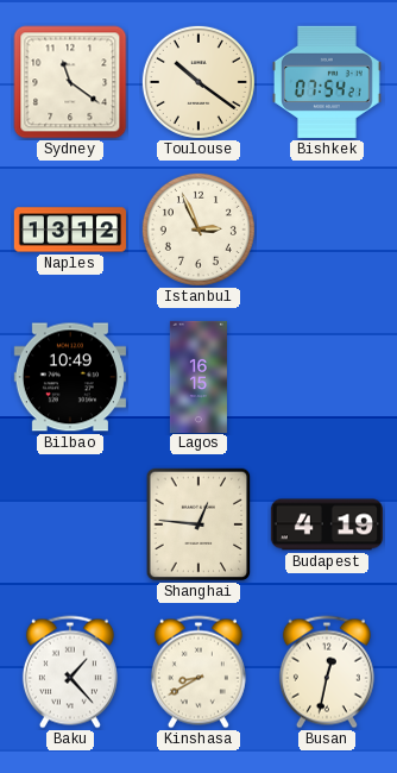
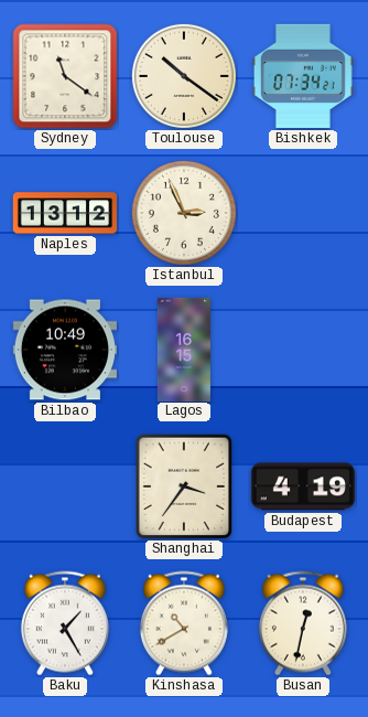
Bishkek: 07:54 -> 07:34 (303, 76)
Shanghai: 12:46 -> 3:36 (184, 486)
Baku: 1:23 -> 1:25 (65, 623)
Kinshasa: 8:40 -> 10:40 (184, 623)
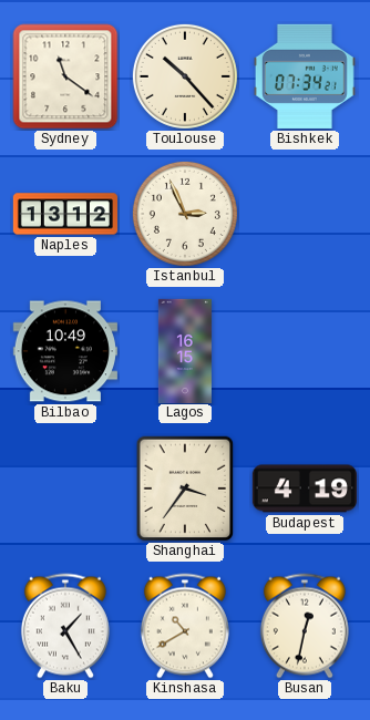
Toulouse: 10:21 -> 10:23 (185, 76)
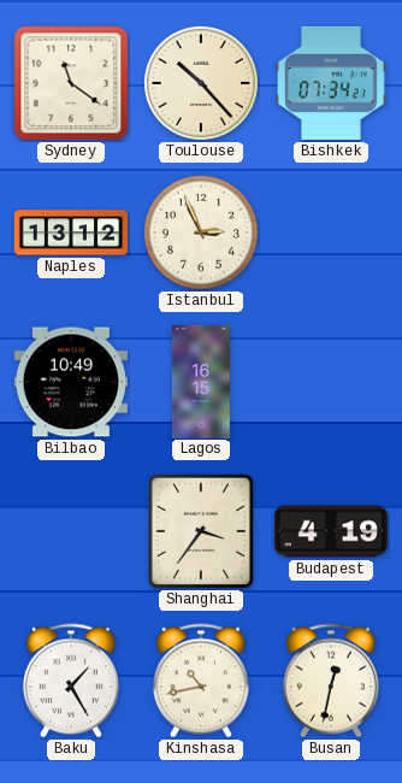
Kinshasa: 10:40 -> 10:43 (201, 681)
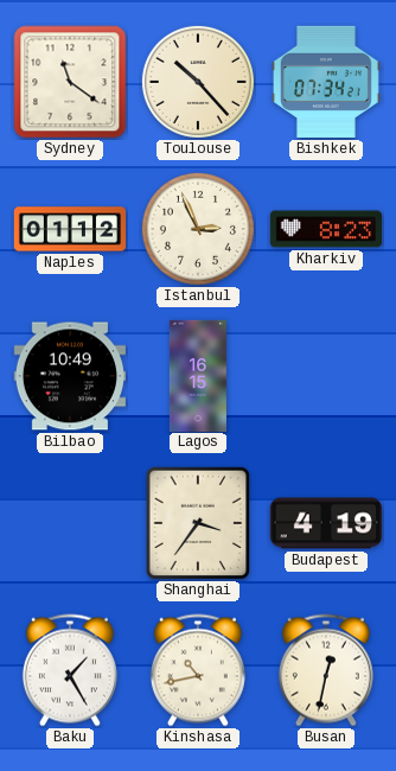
Naples: 13:12 -> 01:12 (69, 229)
Kharkiv: none -> 8:23 (326, 229)
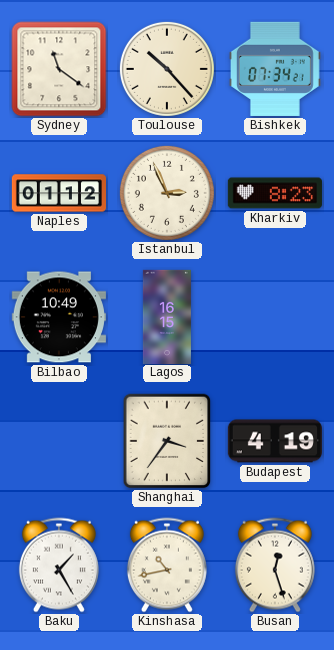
Busan: 12:32 -> 12:27 (275, 565)
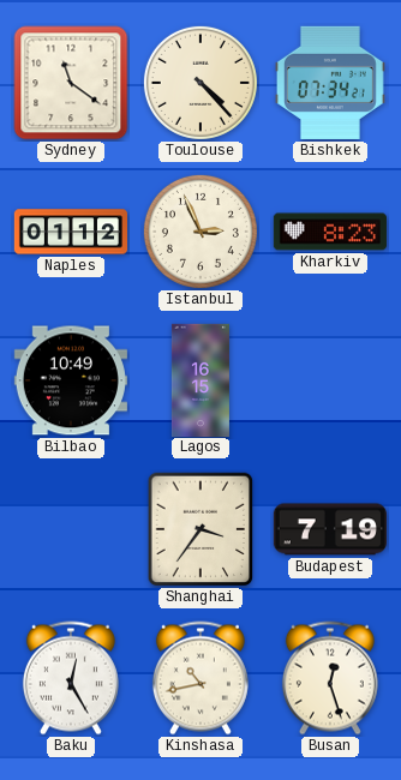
Toulouse: 10:23 -> 4:23 (200, 83)
Budapest: 4:19 -> 7:19 (330, 529)
Baku: 1:25 -> 12:25 (71, 678)
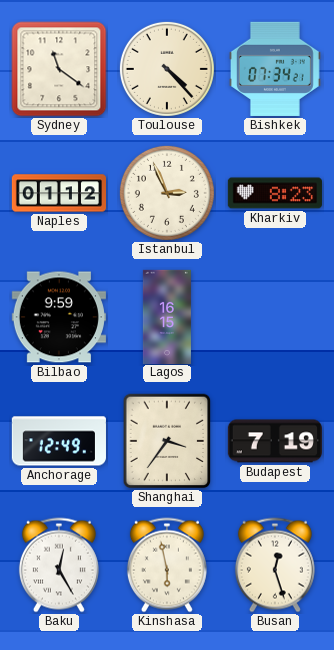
Bilbao: 10:49 -> 9:59 (59, 317)
Anchorage: none -> 12:49 (59, 441)
Kinshasa: 10:43 -> 5:58 (167, 565)
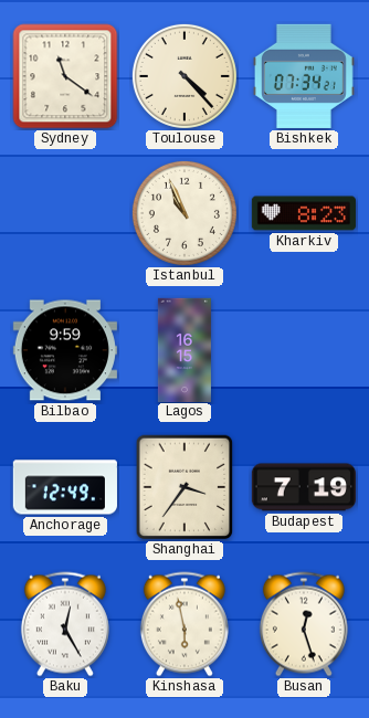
Naples: 01:12 -> none (58, 193)
Istanbul: 2:56 -> 10:56 (184, 213)
